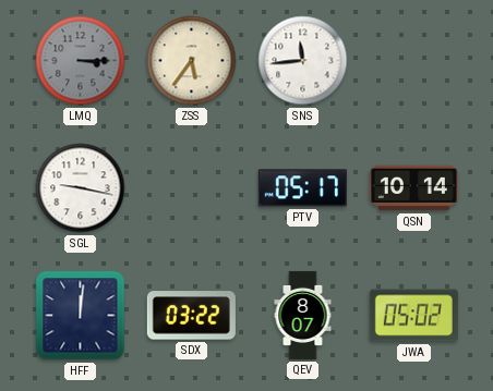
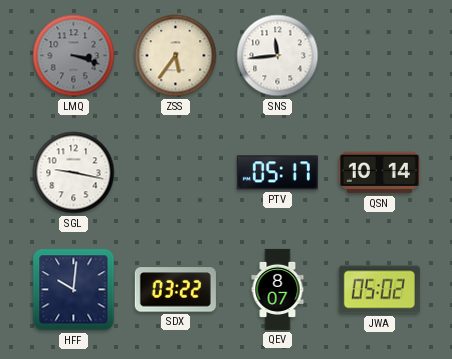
LMQ: 3:15 -> 3:18 (74, 56)
HFF: 12:01 -> 10:01 (74, 290)
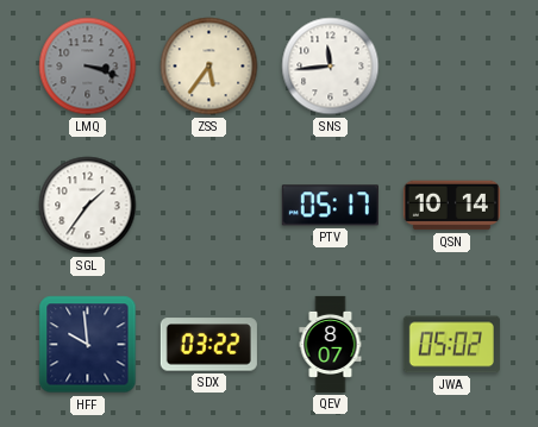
SGL: 9:17 -> 1:36 (88, 206)
HFF: 10:01 -> 9:59 (88, 345)
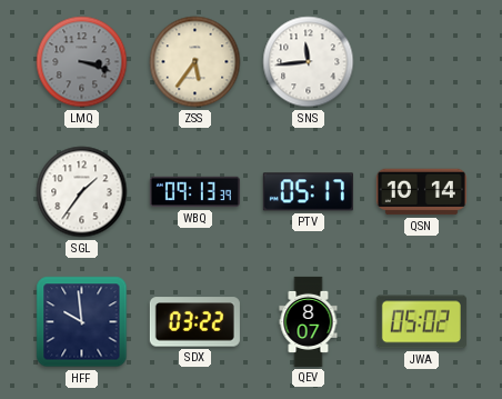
WBQ: none -> 09:13 (194, 192)
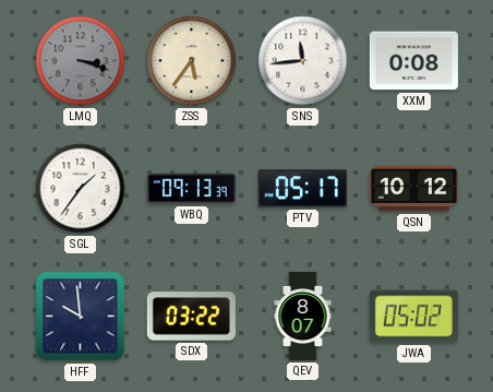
XXM: none -> 0:08 (413, 61)
QSN: 10:14 -> 10:12 (413, 189)
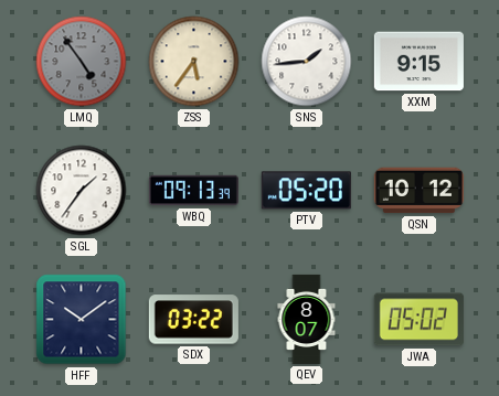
LMQ: 3:18 -> 4:54 (82, 62)
SNS: 11:44 -> 1:44 (307, 62)
XXM: 0:08 -> 9:15 (418, 62)
PTV: 05:17 -> 05:20 (306, 191)
HFF: 9:59 -> 10:09 (82, 320)
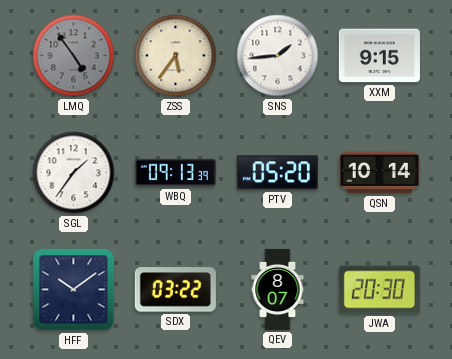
QSN: 10:12 -> 10:14 (379, 173)
JWA: 05:02 -> 20:30 (379, 290)
